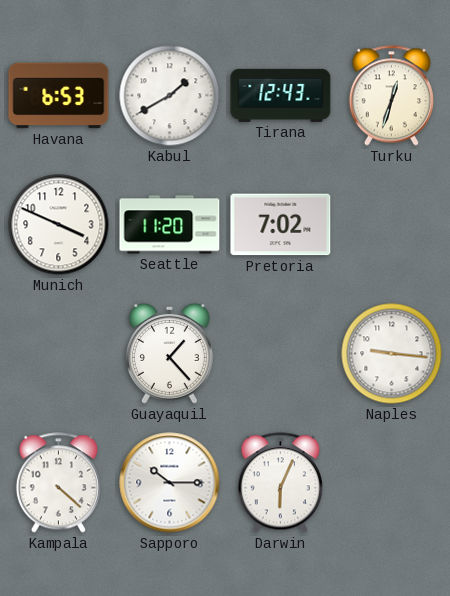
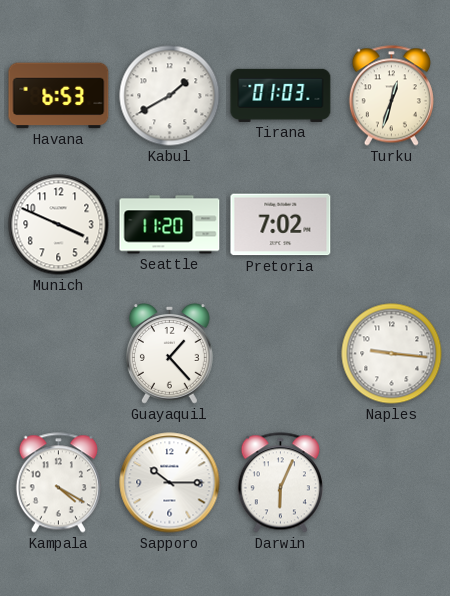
Tirana: 12:43 -> 01:03 (281, 95)
Kampala: 4:22 -> 4:20 (58, 483)
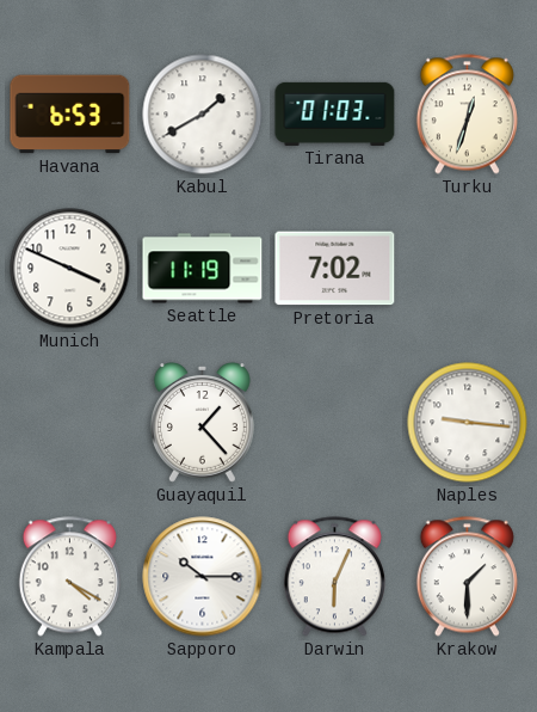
Seattle: 11:20 -> 11:19 (203, 269)
Krakow: none -> 1:30 (467, 577)
